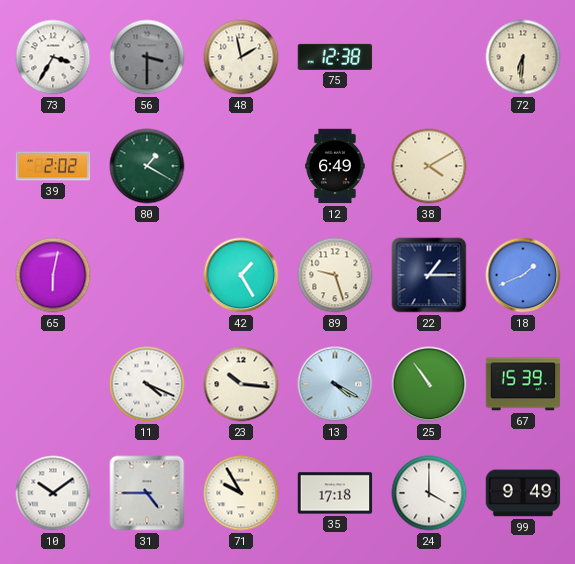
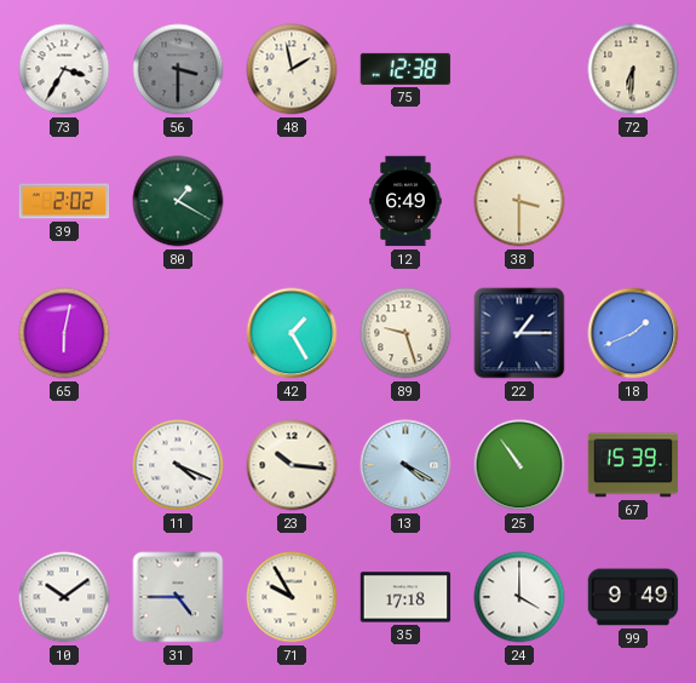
38: 4:10 -> 3:30 (519, 201)
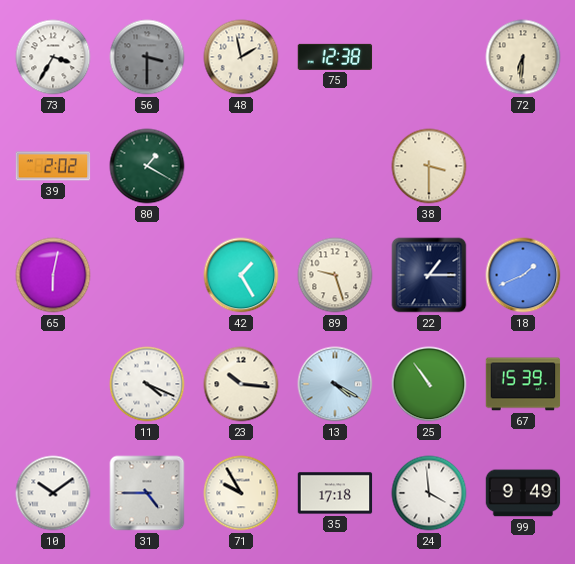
12: 6:49 -> none (405, 201)
24: 4:00 -> 3:59 (429, 493)
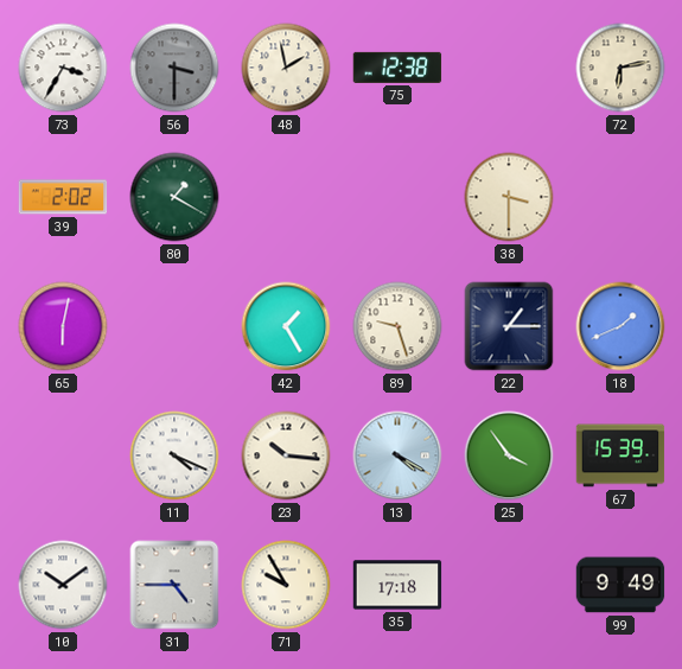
72: 6:31 -> 6:13 (620, 68)
25: 10:54 -> 3:54 (509, 455)
24: 3:59 -> none (429, 493)
